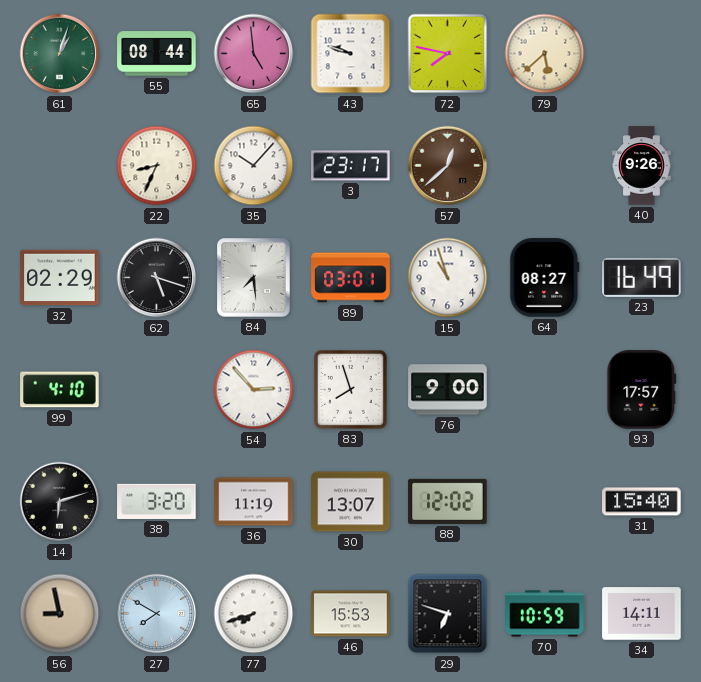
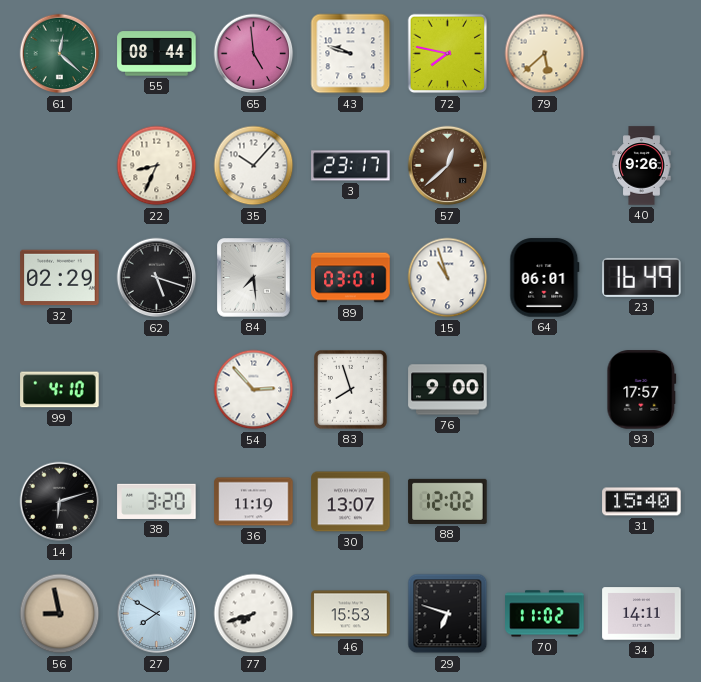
61: 1:03 -> 12:22 (60, 54)
64: 08:27 -> 06:01 (545, 278)
70: 10:59 -> 11:02 (545, 614)
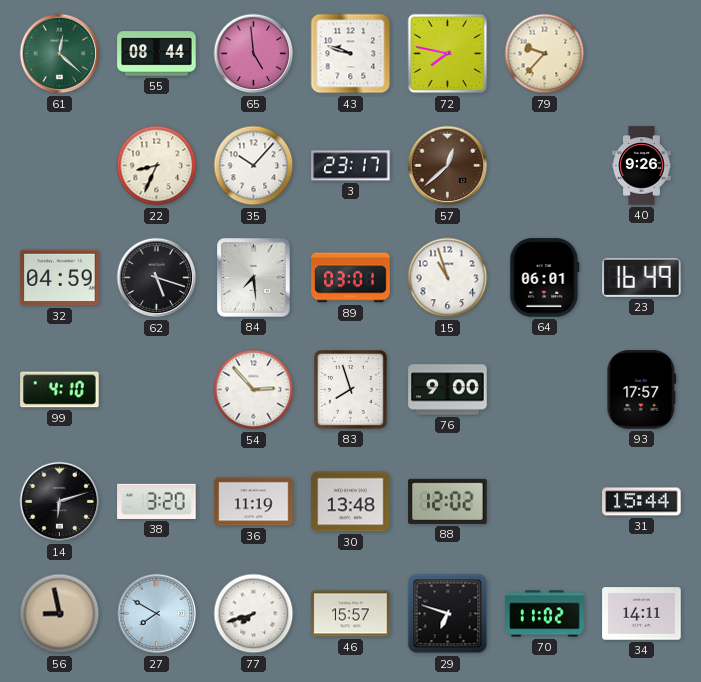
79: 5:38 -> 9:37 (545, 54)
32: 02:29 -> 04:59 (60, 278)
30: 13:07 -> 13:48 (351, 502)
31: 15:40 -> 15:44 (642, 502)
46: 15:53 -> 15:57 (351, 614)
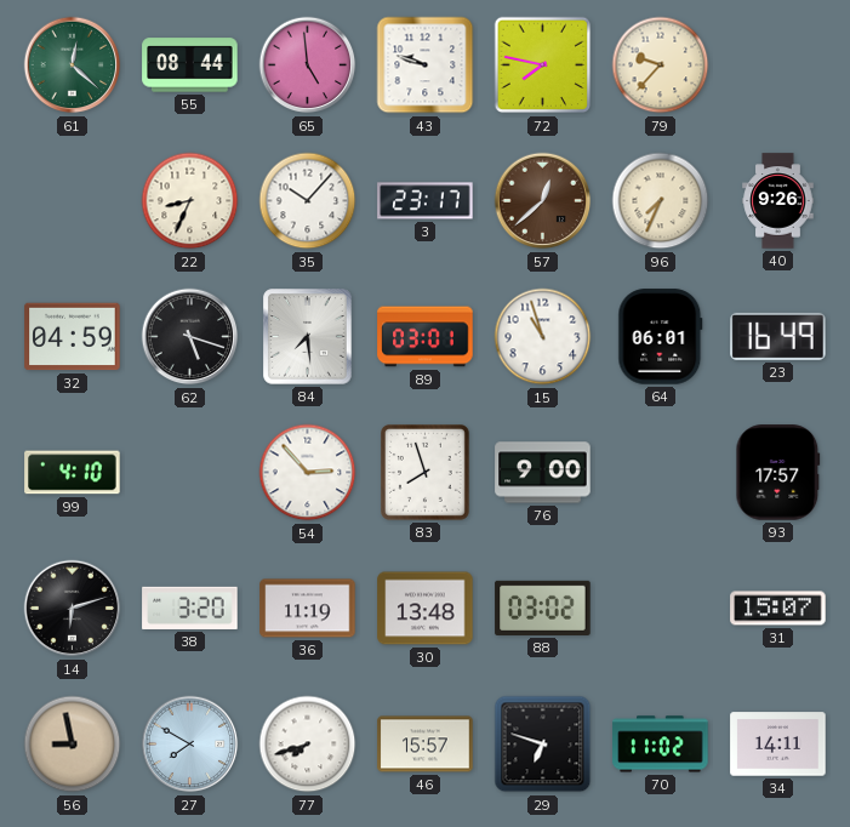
96: none -> 7:34 (661, 201)
88: 12:02 -> 03:02 (543, 608)
31: 15:44 -> 15:07 (778, 609)
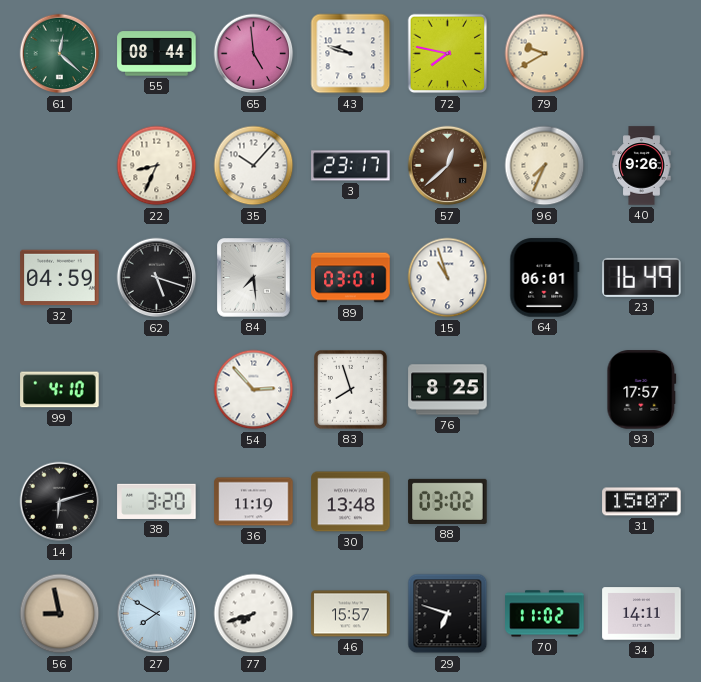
79: 9:37 -> 9:40 (545, 54)
76: 9:00 -> 8:25 (448, 390)
